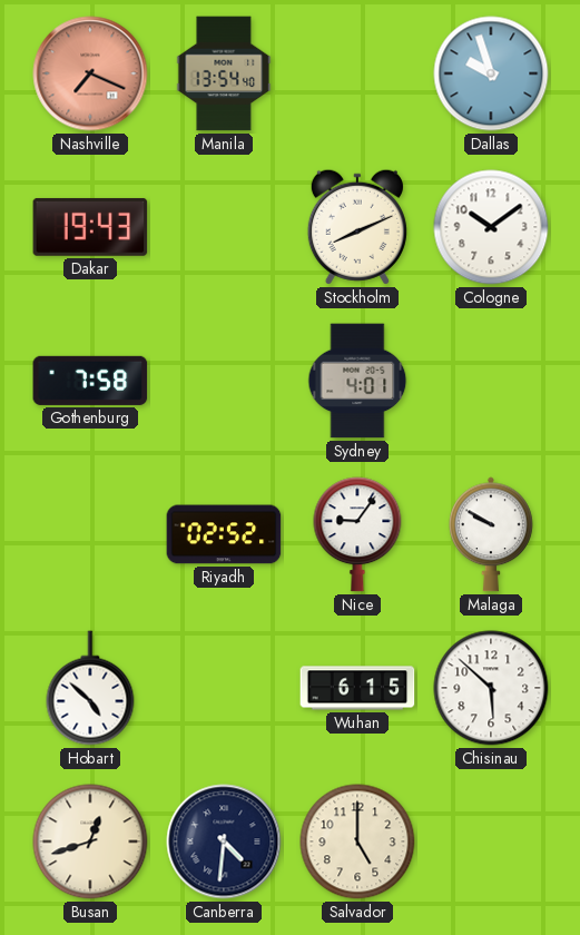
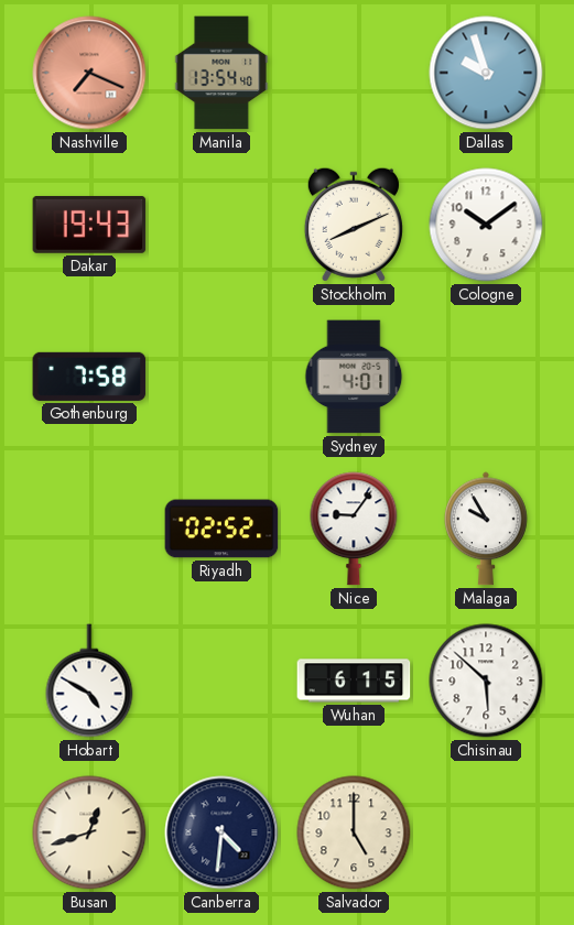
Malaga: 9:50 -> 9:55 (487, 529)
Hobart: 4:52 -> 4:50 (89, 681)
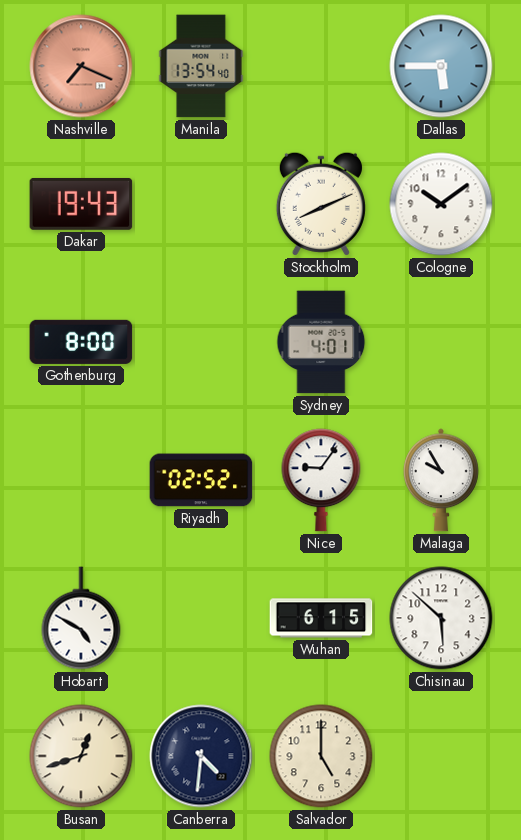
Dallas: 9:57 -> 5:45 (441, 66)
Gothenburg: 7:58 -> 8:00 (81, 342)
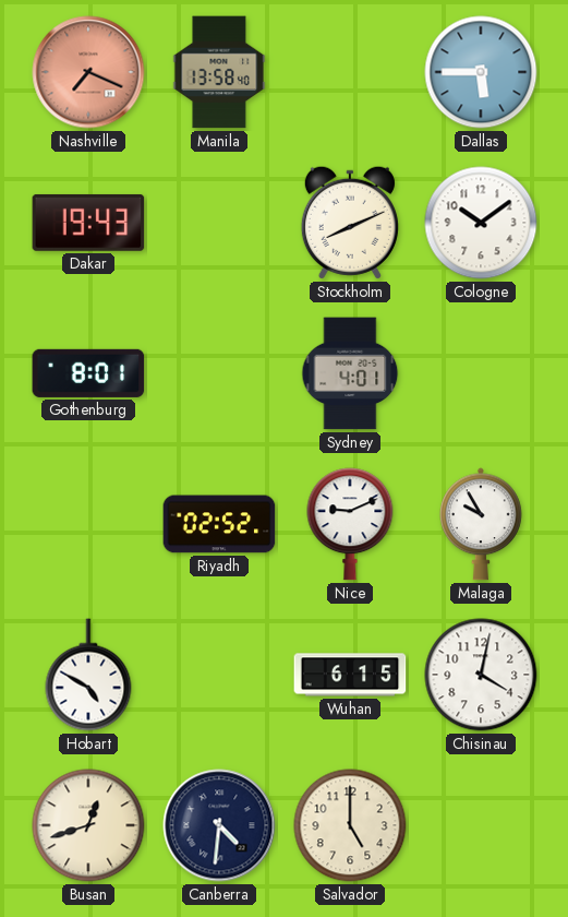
Manila: 13:54 -> 13:58 (219, 72)
Gothenburg: 8:00 -> 8:01 (88, 373)
Nice: 9:06 -> 9:11 (350, 524)
Chisinau: 5:52 -> 4:02 (481, 675)
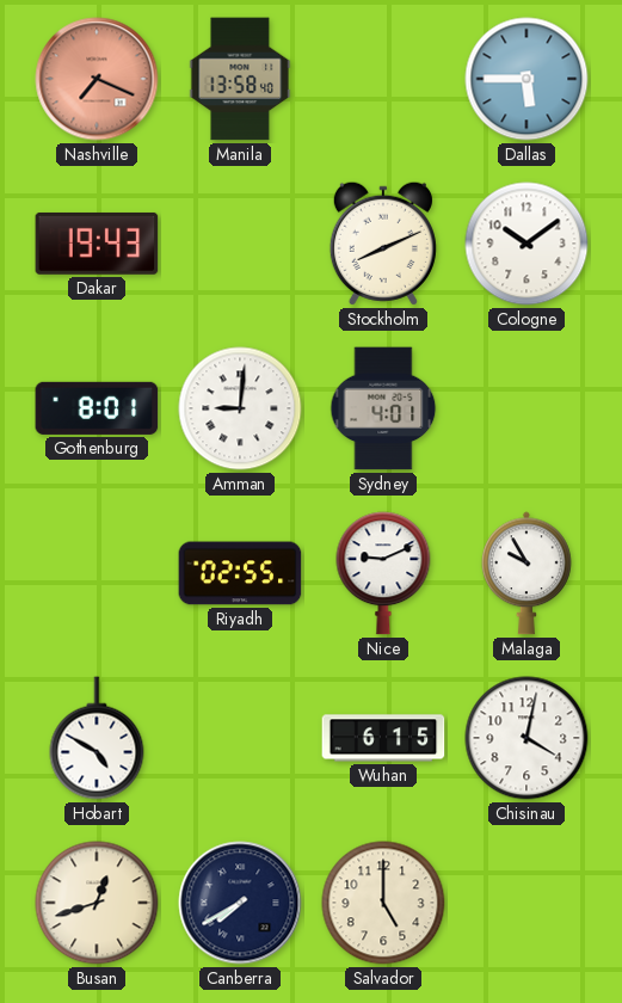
Amman: none -> 9:01 (240, 408)
Riyadh: 02:52 -> 02:55 (240, 573)
Canberra: 4:31 -> 7:40 (240, 903)
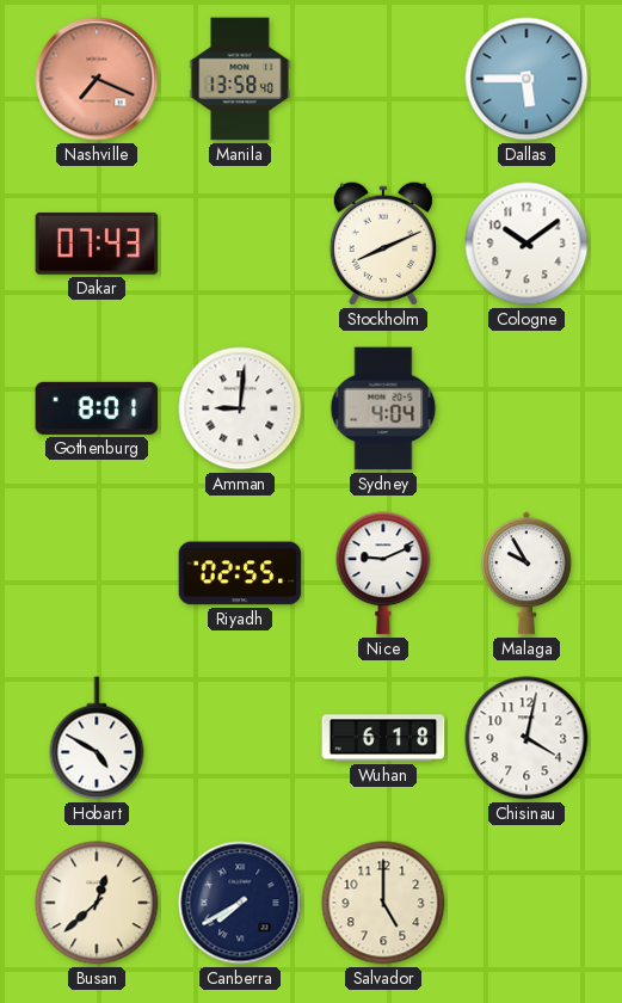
Dakar: 19:43 -> 07:43 (97, 244)
Sydney: 4:01 -> 4:04 (383, 408)
Wuhan: 6:15 -> 6:18 (383, 738)
Busan: 12:42 -> 12:38 (97, 903)
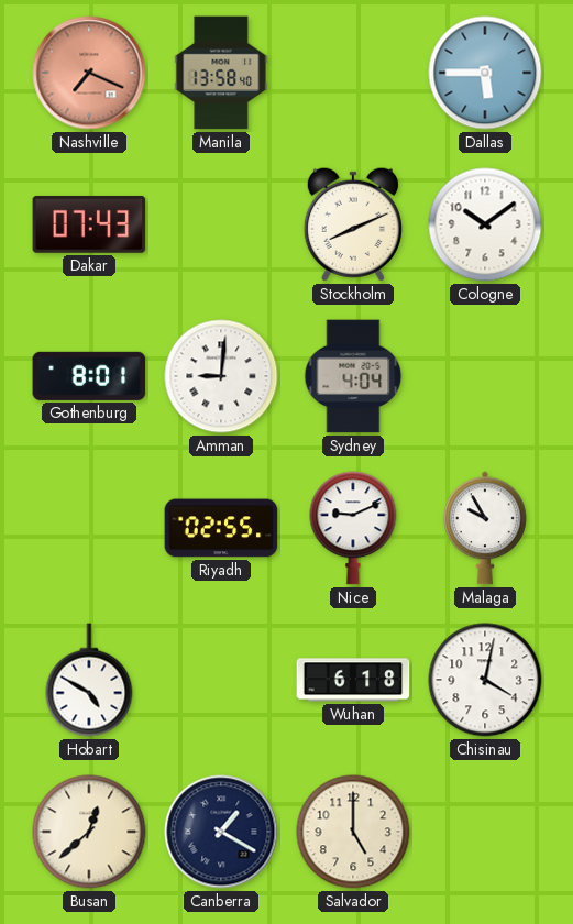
Canberra: 7:40 -> 1:20 (221, 832)
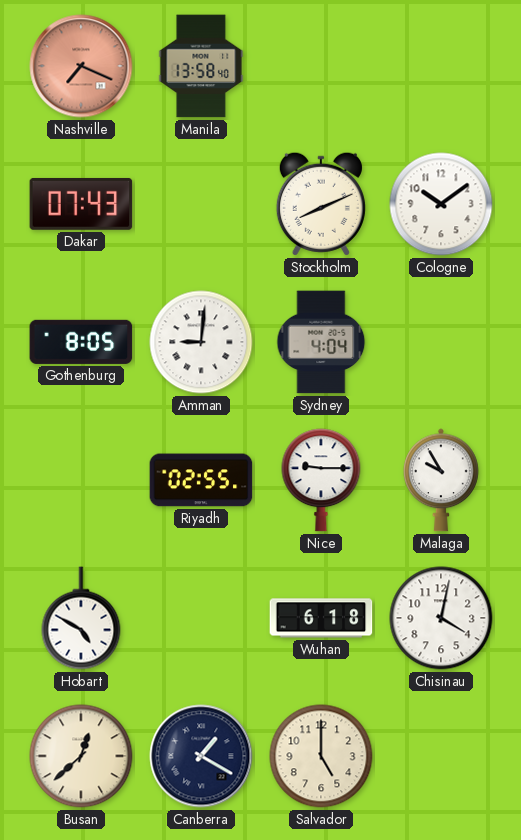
Dallas: 5:45 -> none (485, 73)
Gothenburg: 8:01 -> 8:05 (81, 342)
Nice: 9:11 -> 9:15 (321, 480)
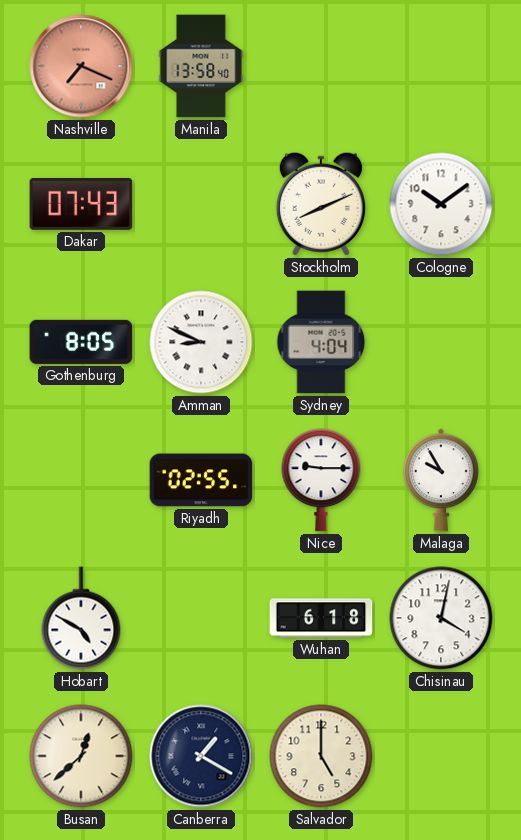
Amman: 9:01 -> 8:49 (201, 342)
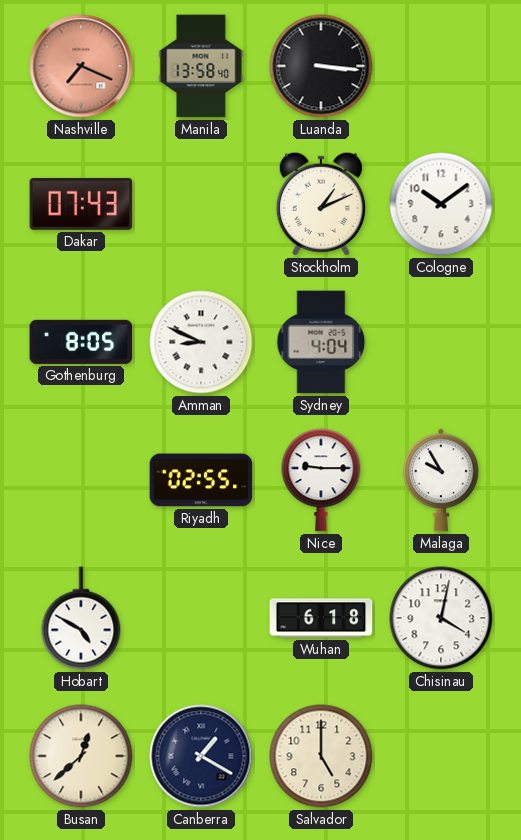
Luanda: none -> 3:16 (321, 66)
Stockholm: 8:11 -> 1:11 (321, 204)
